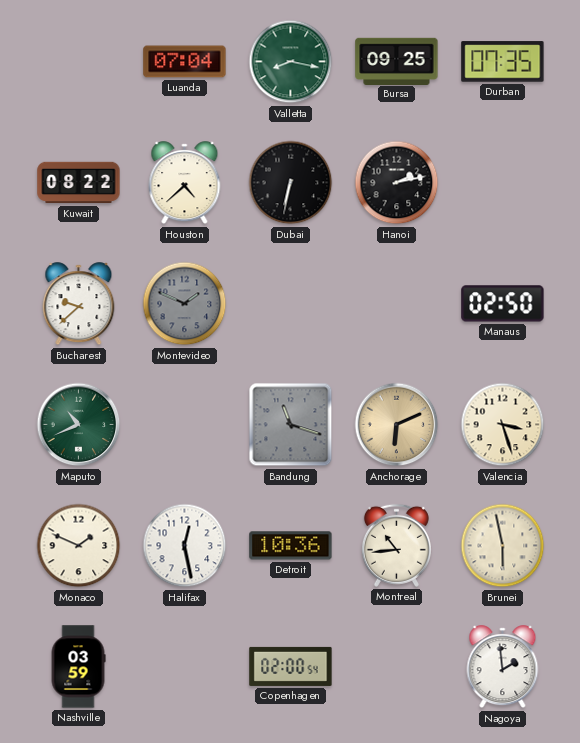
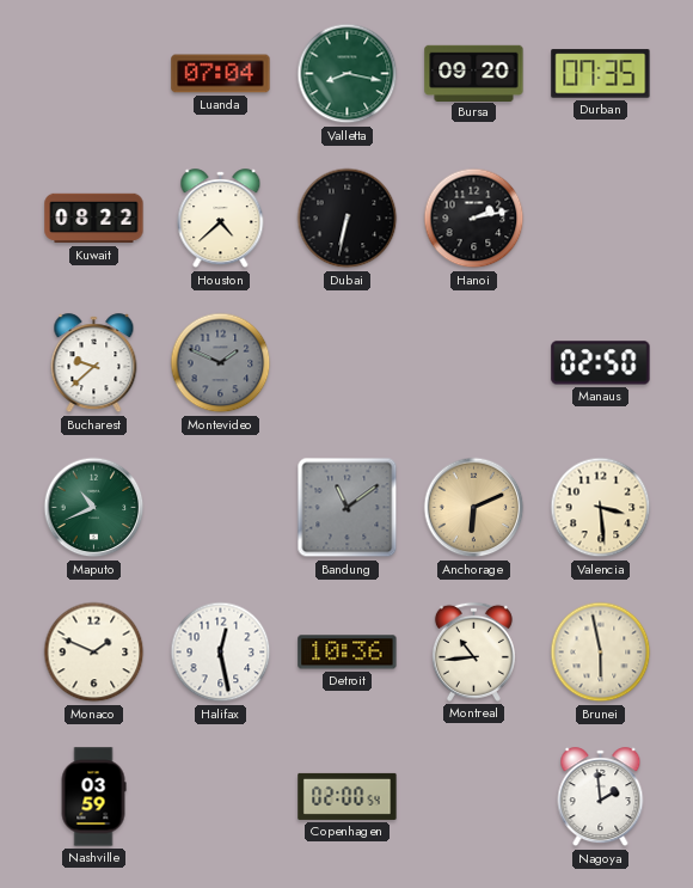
Bursa: 09:25 -> 09:20 (474, 73)
Bandung: 11:18 -> 11:09 (348, 508)
Valencia: 3:27 -> 3:29 (601, 508)
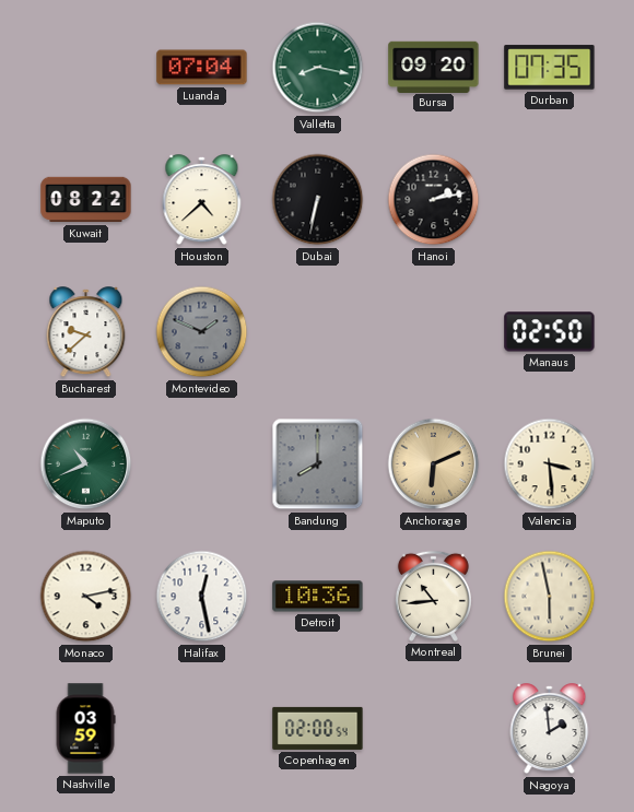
Bandung: 11:09 -> 8:00 (318, 464)
Monaco: 1:49 -> 4:13 (86, 597)
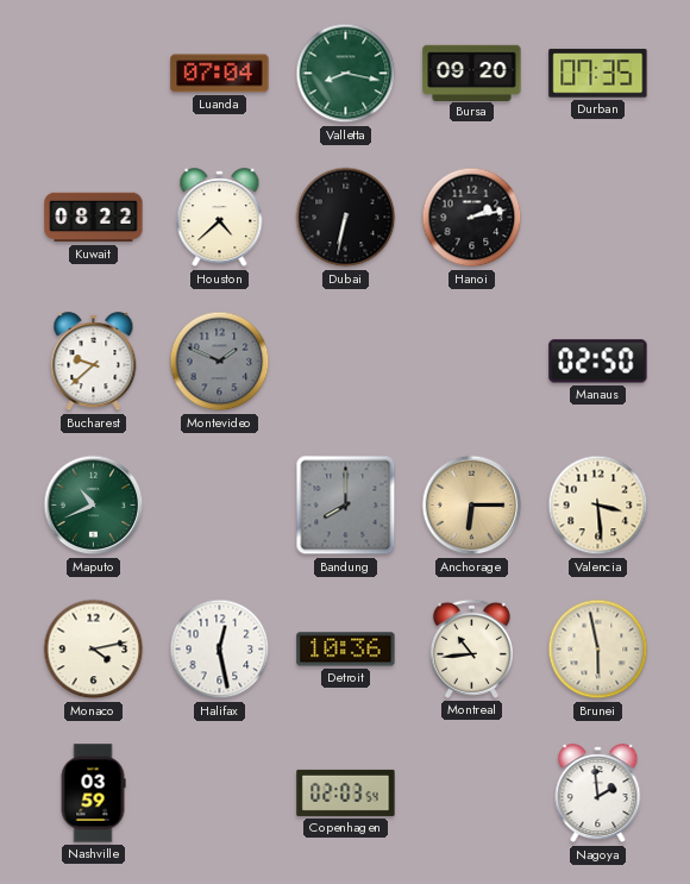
Anchorage: 6:11 -> 6:15 (472, 506)
Copenhagen: 02:00 -> 02:03 (346, 792)
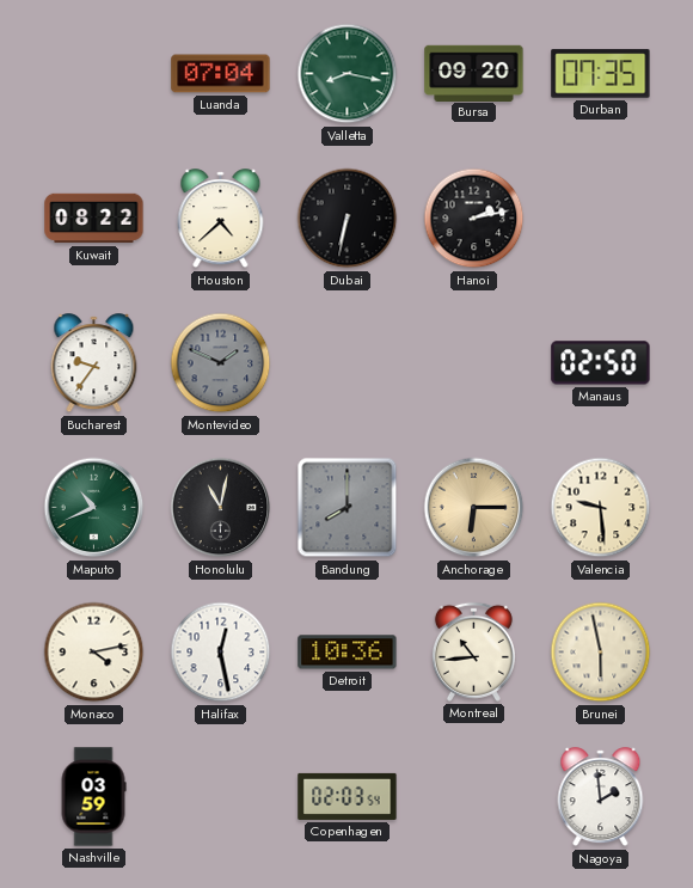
Bucharest: 9:38 -> 9:36 (94, 363)
Honolulu: none -> 11:02 (221, 508)
Valencia: 3:29 -> 9:29 (601, 508)
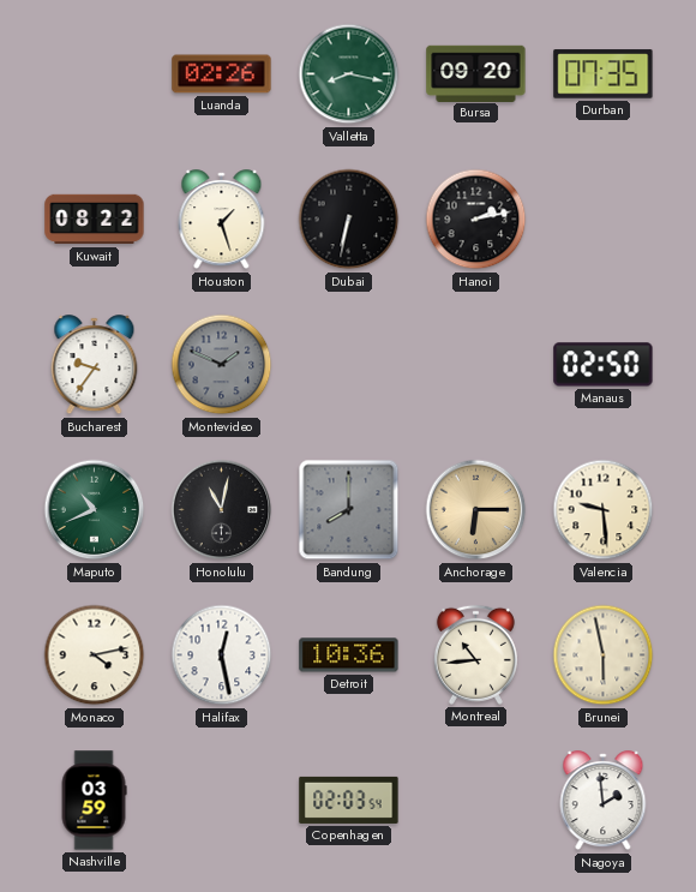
Luanda: 07:04 -> 02:26 (222, 74)
Houston: 4:38 -> 1:27 (222, 220)
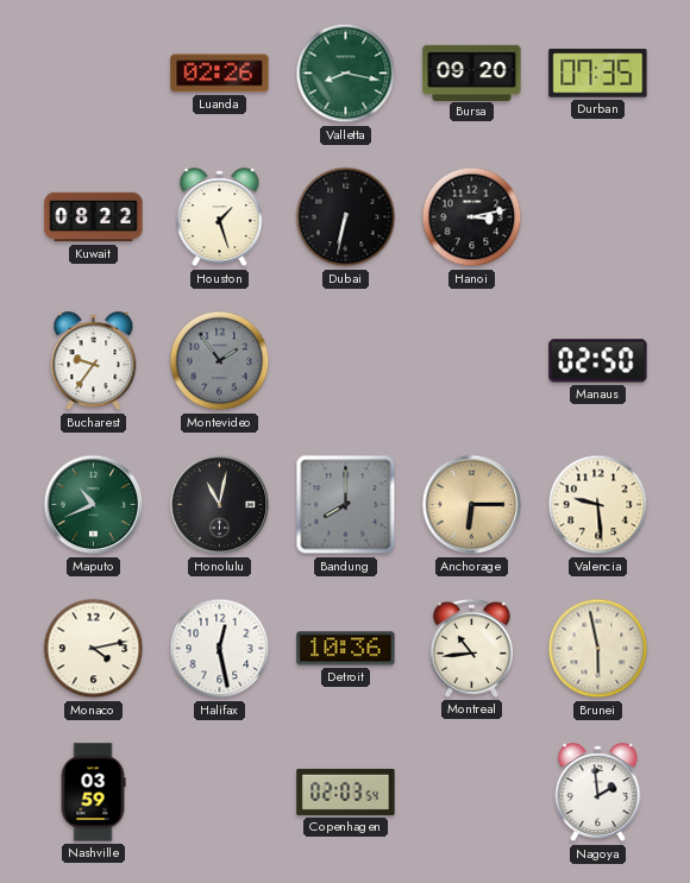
Hanoi: 2:13 -> 3:13 (472, 217)
Montevideo: 1:49 -> 1:54 (220, 361)
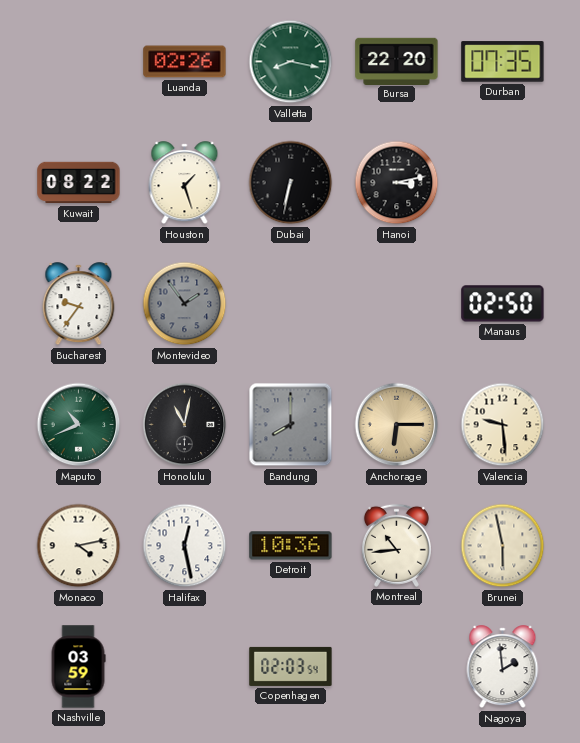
Bursa: 09:20 -> 22:20 (397, 61)
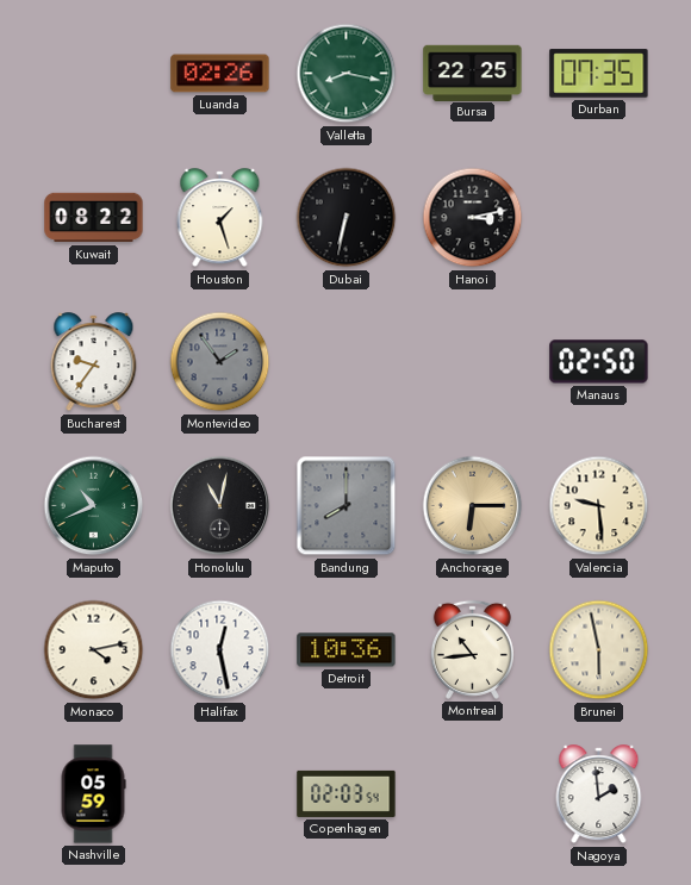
Bursa: 22:20 -> 22:25 (473, 73)
Nashville: 03:59 -> 05:59 (93, 794)
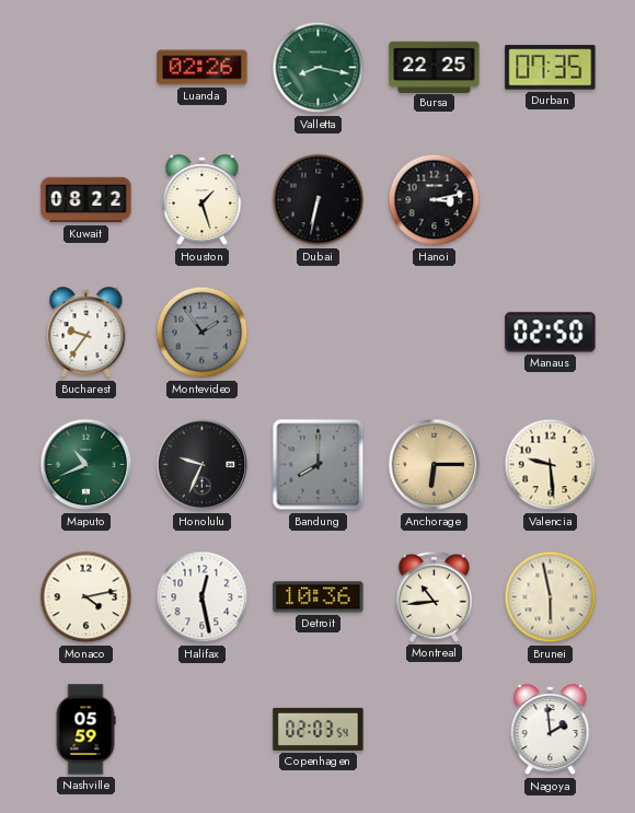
Honolulu: 11:02 -> 9:34 (203, 465)
